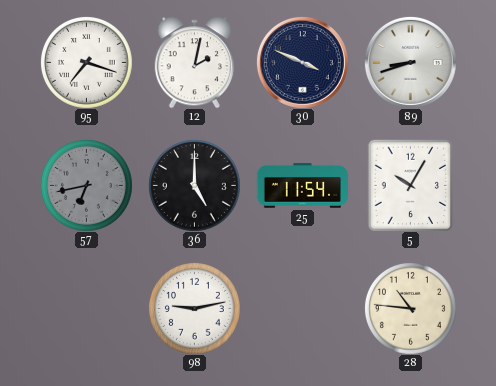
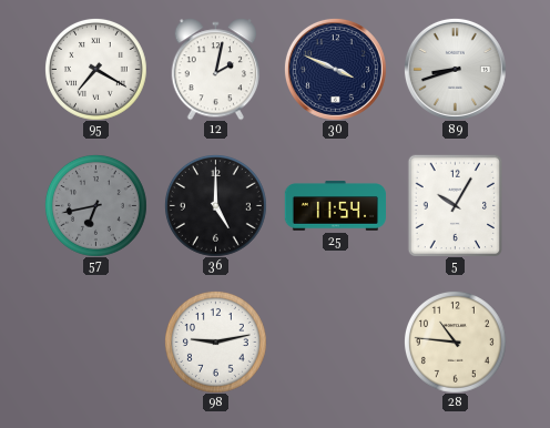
95: 7:18 -> 7:20 (95, 69)
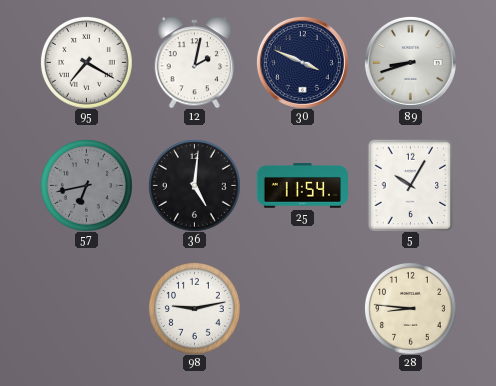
36: 5:00 -> 5:01 (194, 185)
28: 10:46 -> 8:46 (410, 308)
